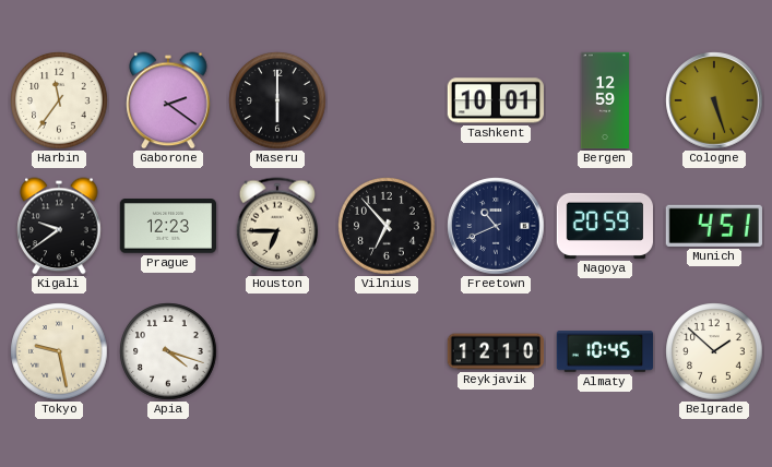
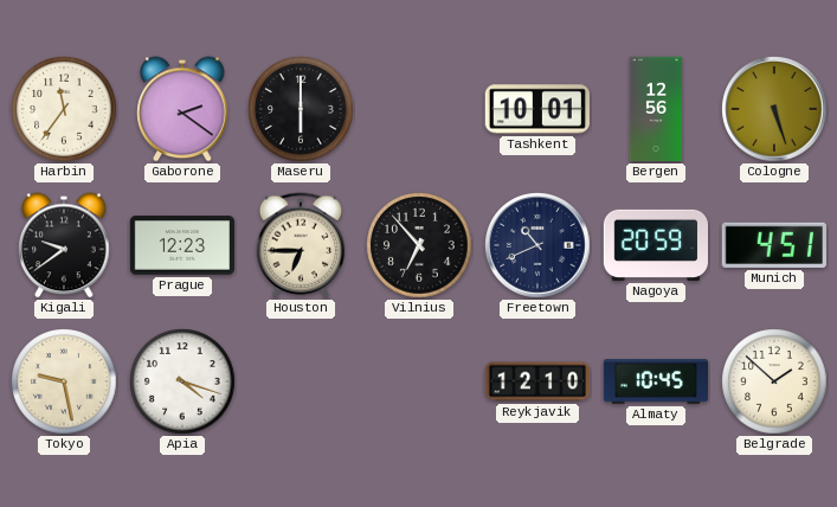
Bergen: 12:59 -> 12:56 (656, 109)
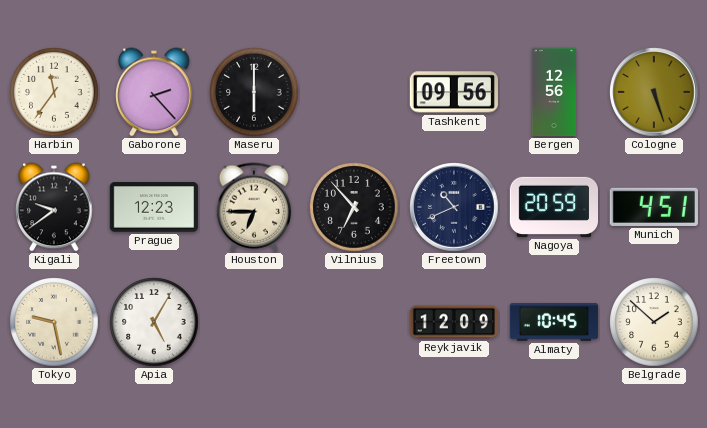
Gaborone: 2:21 -> 2:23 (154, 92)
Tashkent: 10:01 -> 09:56 (453, 92)
Apia: 4:18 -> 5:05 (154, 322)
Reykjavik: 12:10 -> 12:09 (454, 322)
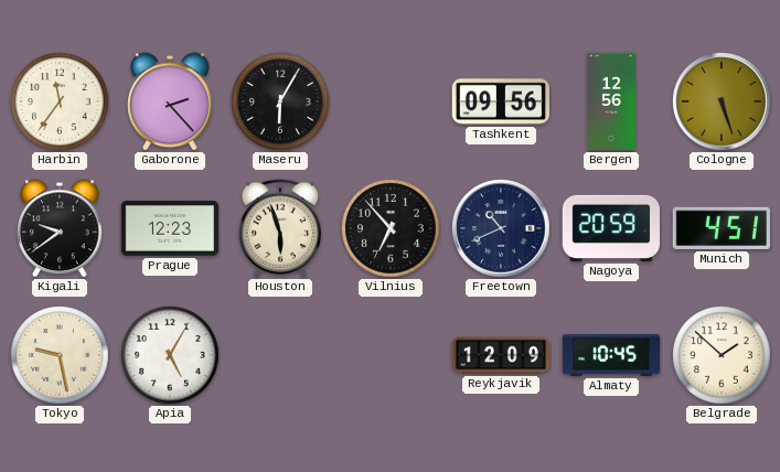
Maseru: 6:00 -> 6:05 (280, 101)
Houston: 6:45 -> 5:57 (279, 228)
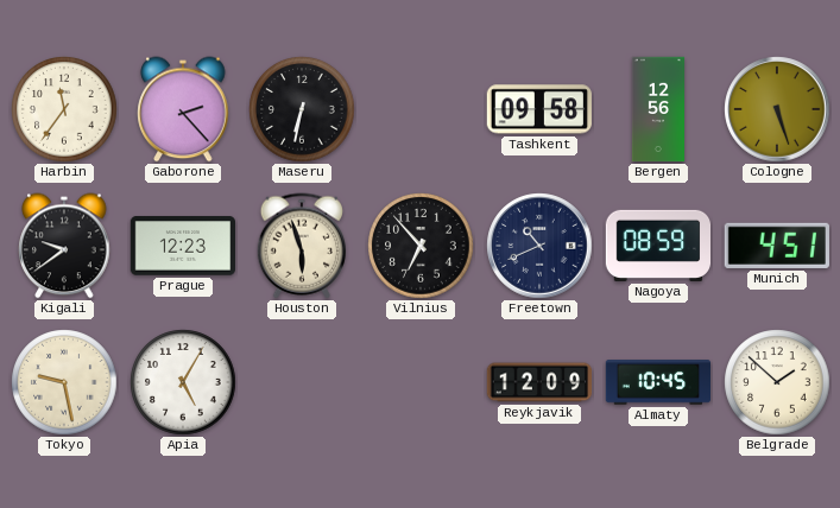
Maseru: 6:05 -> 6:32 (302, 109)
Tashkent: 09:56 -> 09:58 (538, 109)
Nagoya: 20:59 -> 08:59 (657, 246)
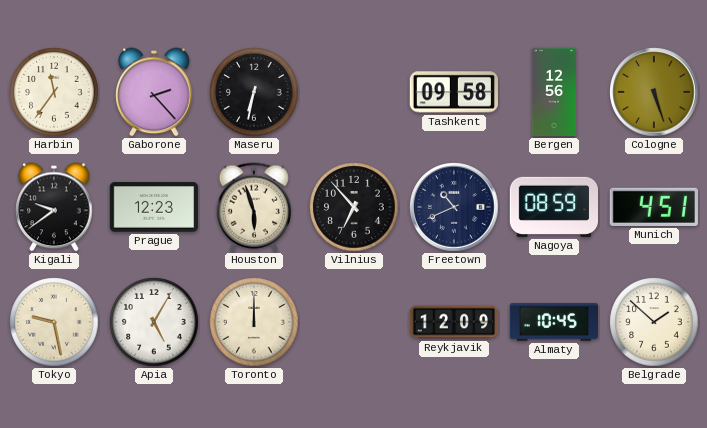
Toronto: none -> 12:00 (254, 322)
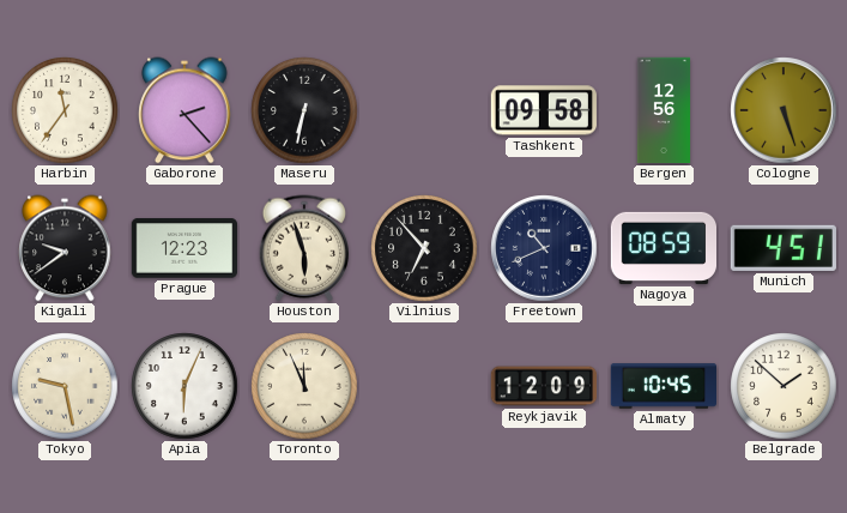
Apia: 5:05 -> 6:04 (184, 386)
Toronto: 12:00 -> 11:56 (304, 386)
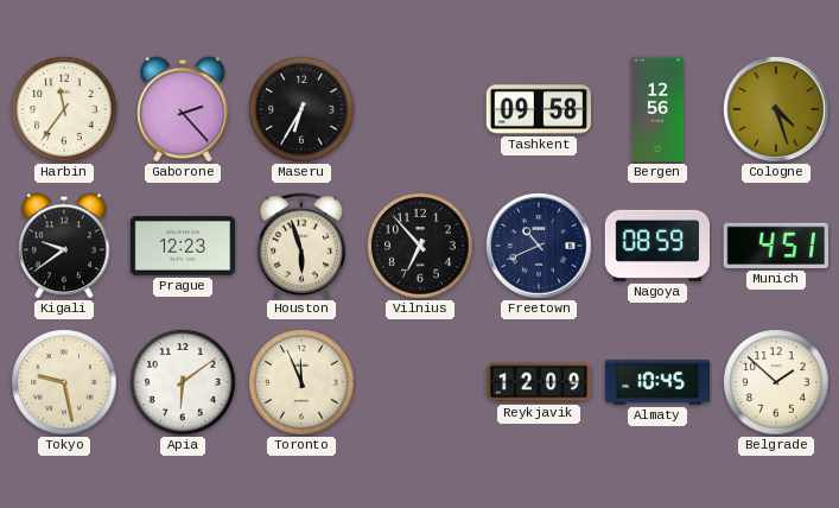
Maseru: 6:32 -> 6:35 (301, 109)
Cologne: 5:27 -> 4:27 (776, 109)
Apia: 6:04 -> 6:09 (183, 382)
